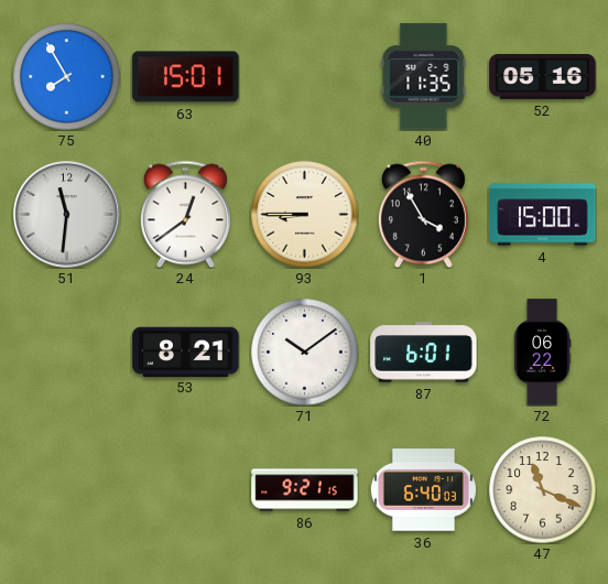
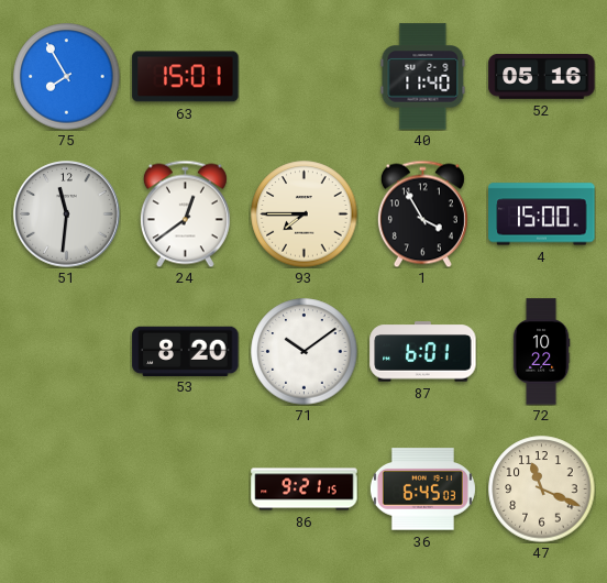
40: 11:35 -> 11:40 (423, 77)
93: 8:45 -> 7:45 (305, 215)
53: 8:21 -> 8:20 (186, 351)
72: 06:22 -> 10:22 (541, 352)
36: 6:40 -> 6:45 (422, 490)
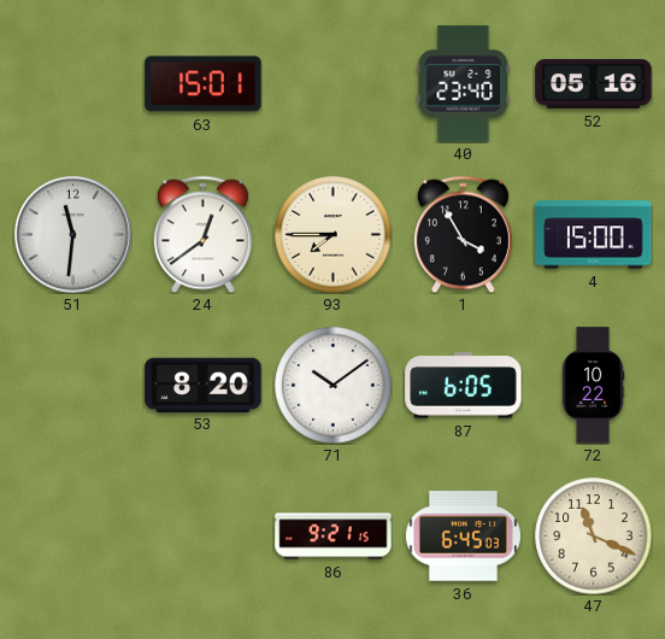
75: 7:55 -> none (67, 77)
40: 11:40 -> 23:40 (464, 84)
87: 6:01 -> 6:05 (464, 386)
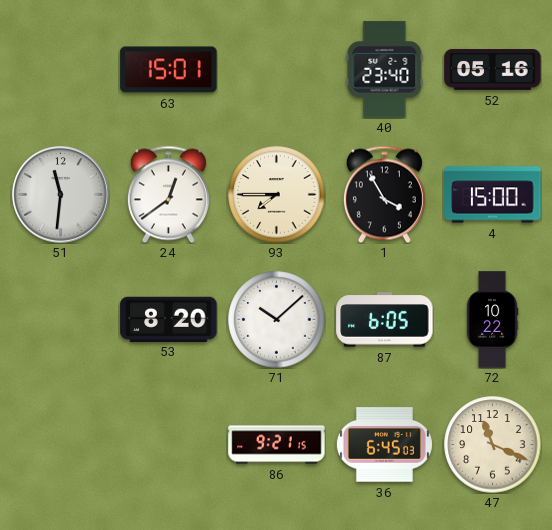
71: 10:09 -> 10:08 (277, 320)
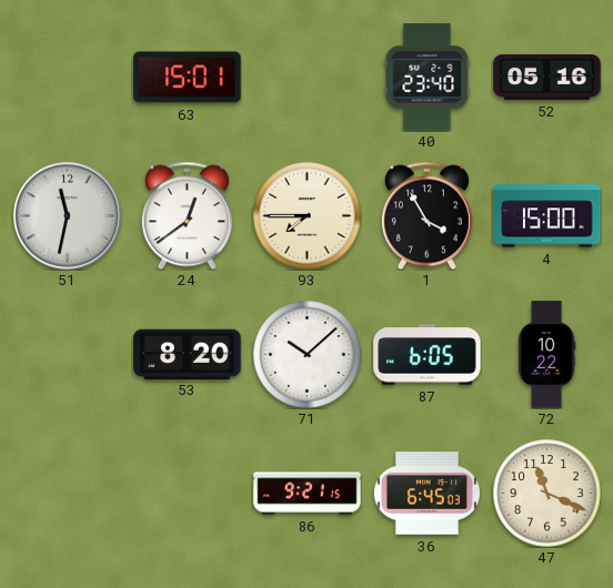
51: 11:31 -> 11:32 (68, 216)
